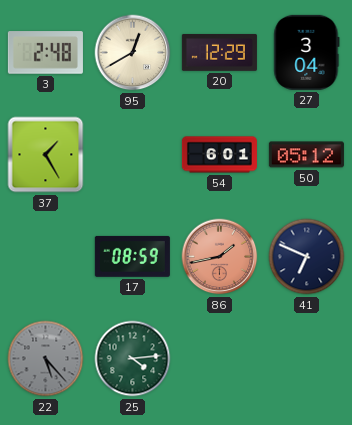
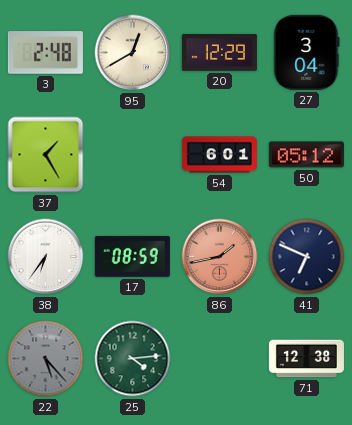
38: none -> 6:36 (46, 257)
71: none -> 12:38 (306, 359)
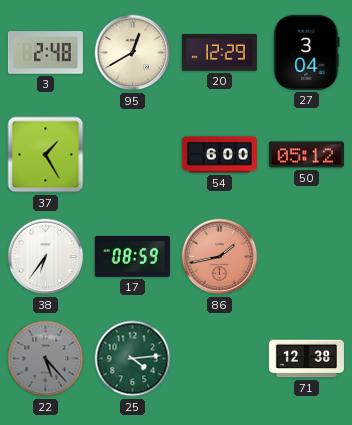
54: 6:01 -> 6:00 (219, 155)
41: 6:49 -> none (307, 257)
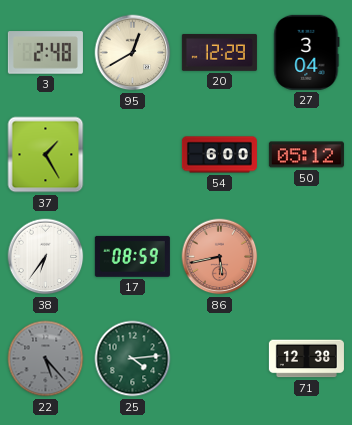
86: 1:43 -> 5:43 (220, 257)
